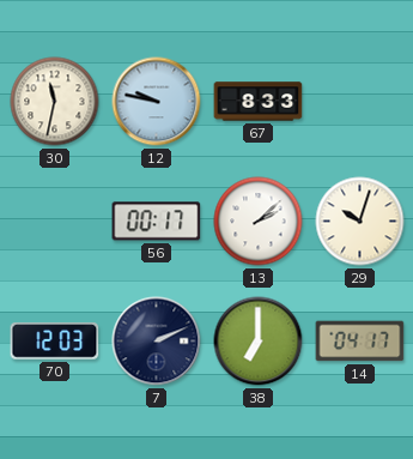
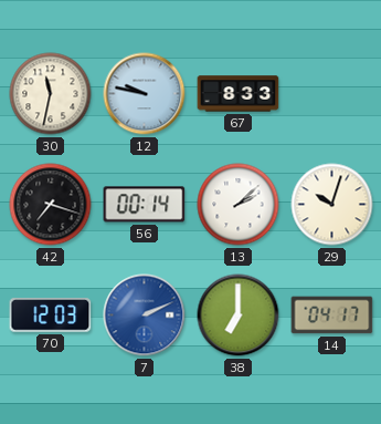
42: none -> 7:18 (51, 205)
56: 00:17 -> 00:14 (145, 205)
7 dial: navy -> blue (145, 316)
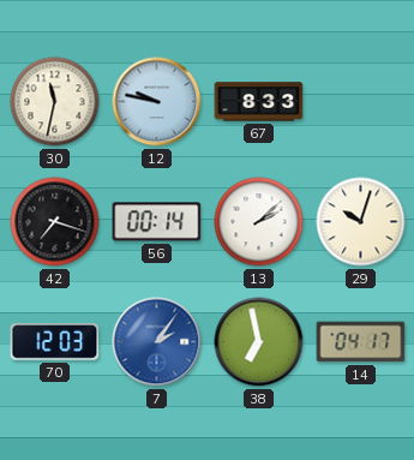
7: 2:11 -> 2:06 (157, 342)
38: 7:00 -> 6:58 (259, 342)
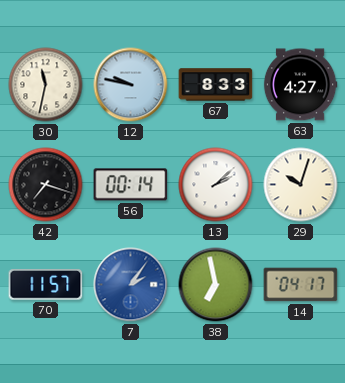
63: none -> 4:27 (300, 85)
70: 12:03 -> 11:57 (46, 285)
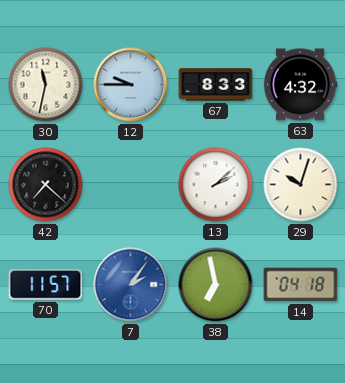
12: 9:47 -> 9:45 (131, 85)
63: 4:27 -> 4:32 (300, 85)
42: 7:18 -> 7:22 (46, 185)
56: 00:14 -> none (131, 185)
14: 04:17 -> 04:18 (301, 285)
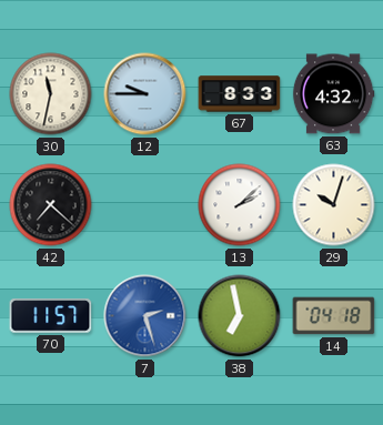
7: 2:06 -> 2:27 (145, 316)
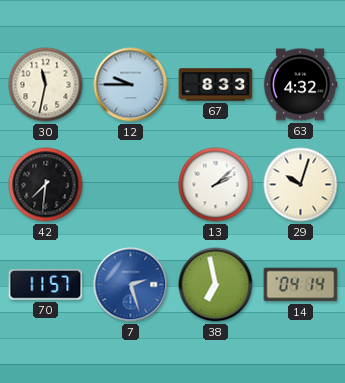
42: 7:22 -> 7:31 (46, 185)
14: 04:18 -> 04:14 (301, 285)
